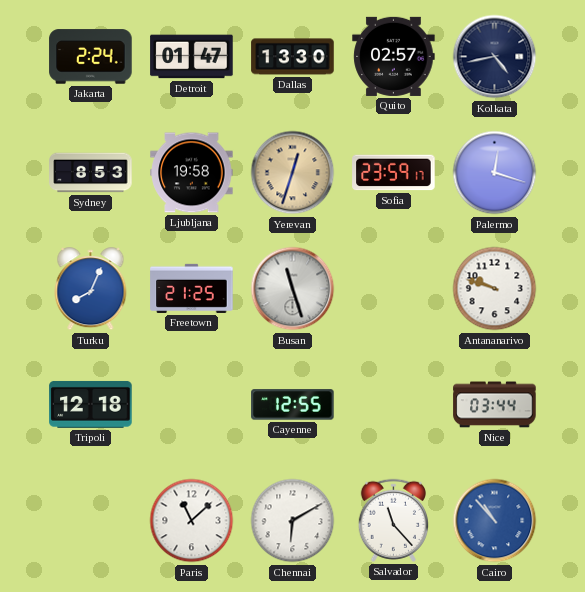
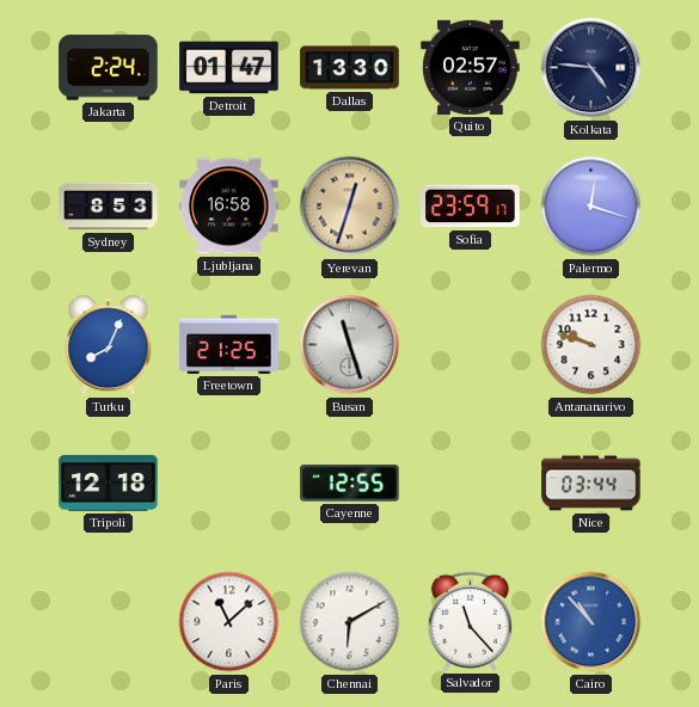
Kolkata: 4:43 -> 4:46 (591, 68)
Ljubljana: 19:58 -> 16:58 (229, 207)
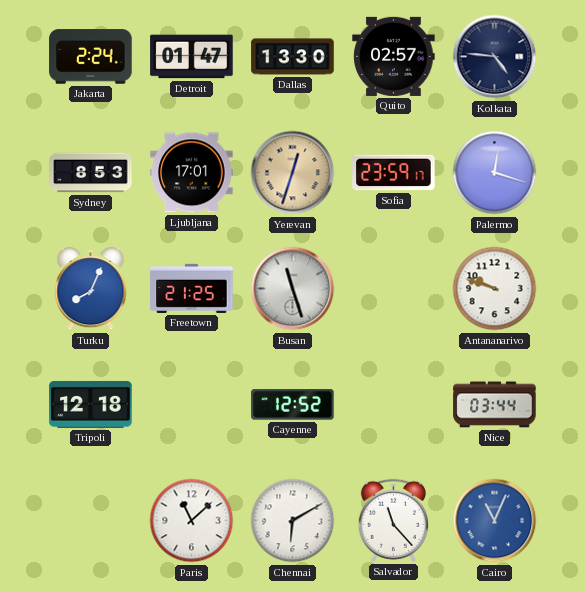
Ljubljana: 16:58 -> 17:01 (192, 173)
Cayenne: 12:55 -> 12:52 (293, 405)
Cairo: 10:53 -> 11:04 (495, 521)
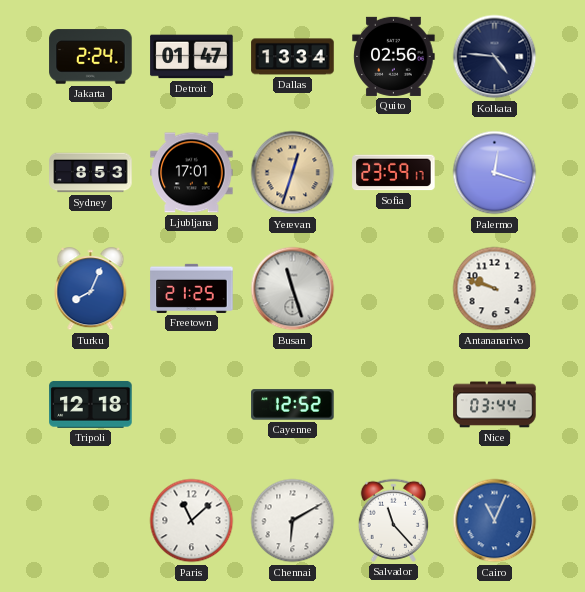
Dallas: 13:30 -> 13:34 (293, 57)
Quito: 02:57 -> 02:56 (394, 56)
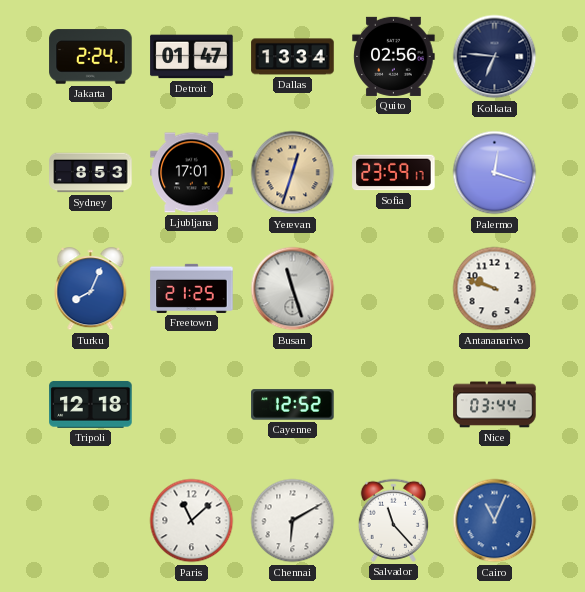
Kolkata: 4:46 -> 6:46 (495, 57)
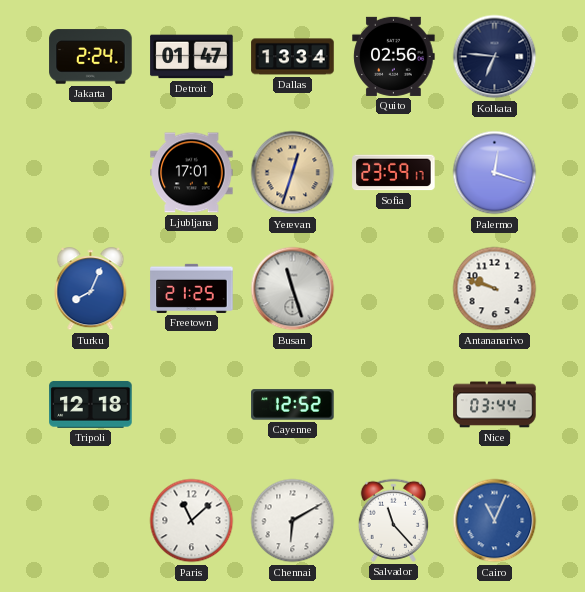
Sydney: 8:53 -> none (91, 173)
